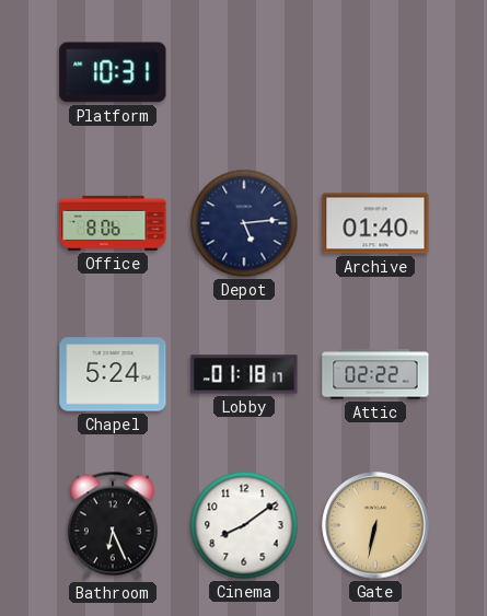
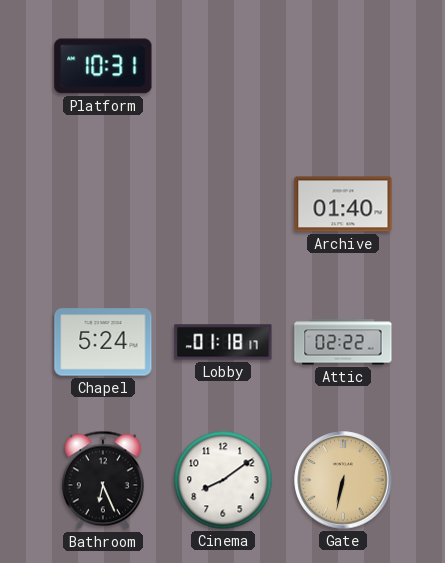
Office: 8:06 -> none (113, 223)
Depot: 5:14 -> none (244, 223)
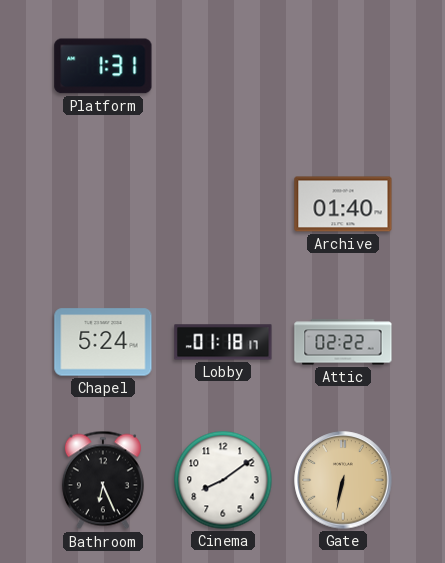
Platform: 10:31 -> 1:31 (103, 66)
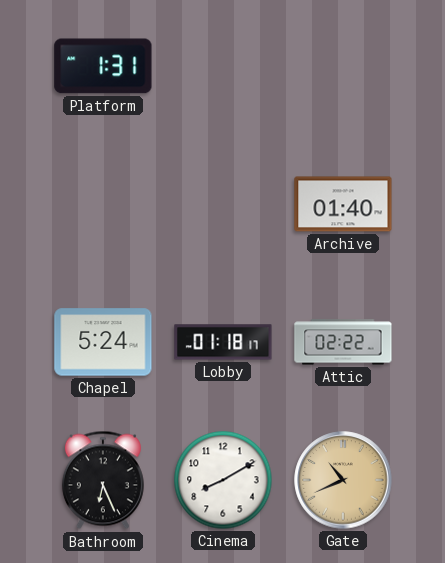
Cinema: 8:09 -> 8:10 (223, 480)
Gate: 6:32 -> 10:41 (343, 480)
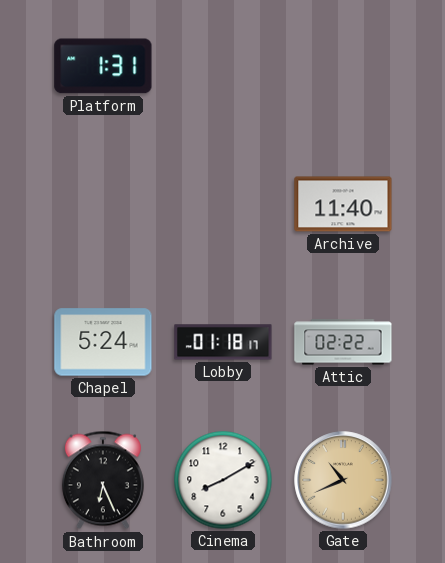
Archive: 01:40 -> 11:40 (343, 204)
